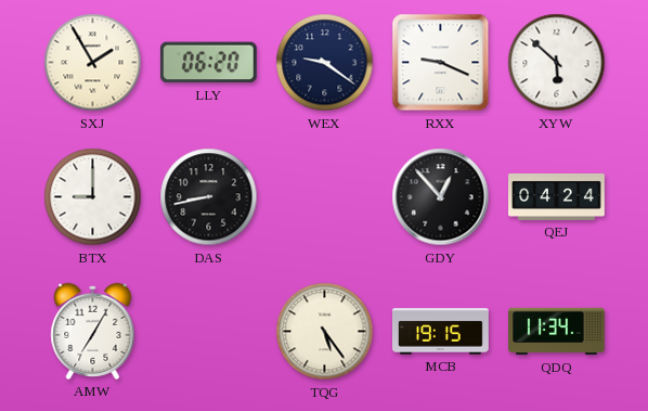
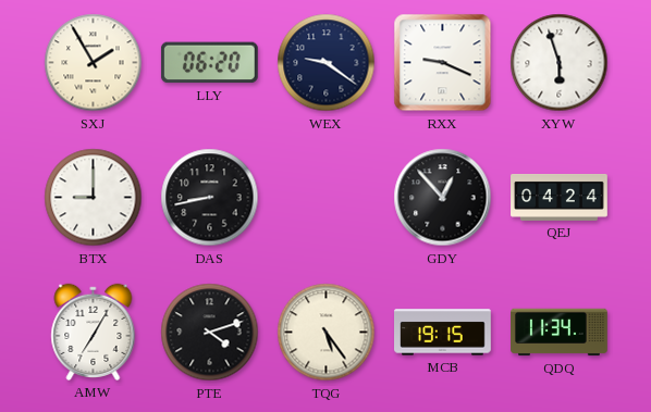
XYW: 5:52 -> 5:57 (560, 63)
PTE: none -> 4:12 (210, 333)
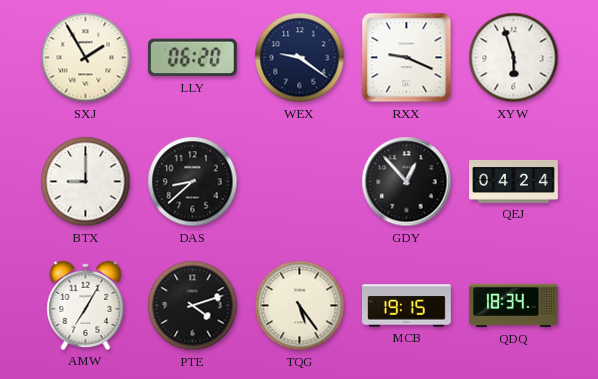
DAS: 8:43 -> 8:38 (193, 182)
QDQ: 11:34 -> 18:34 (514, 306)
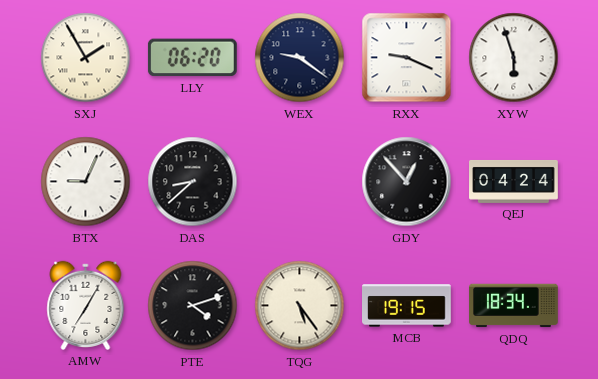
BTX: 9:00 -> 9:04 (86, 182)
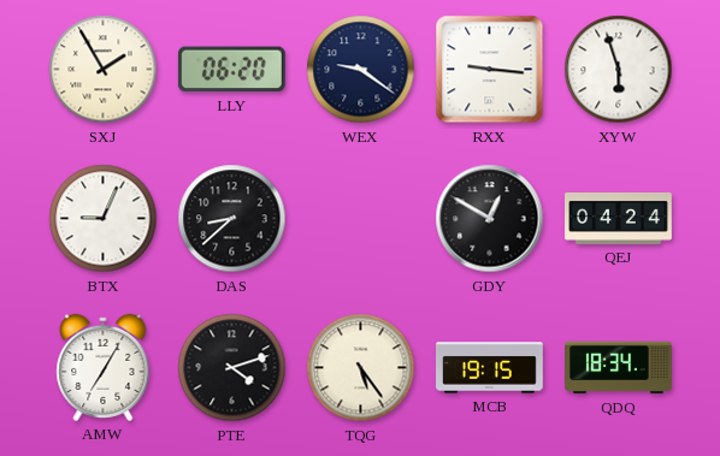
RXX: 9:19 -> 9:16 (490, 70)
GDY: 12:53 -> 12:50 (490, 219)
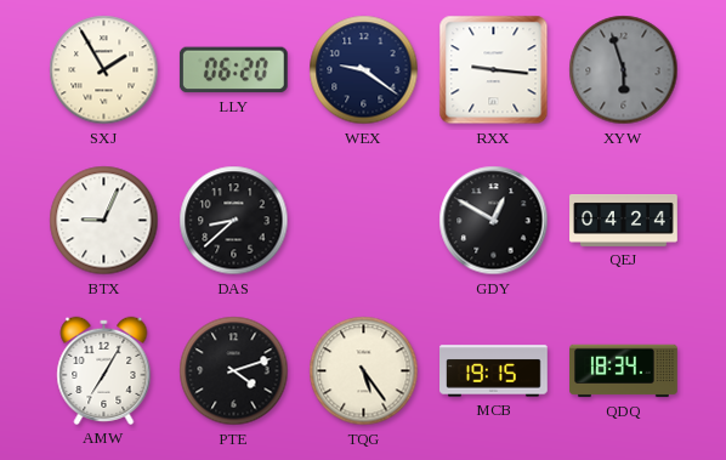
XYW dial: white -> grey (624, 70)
